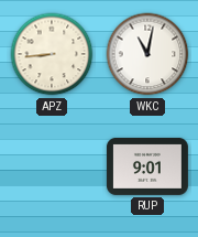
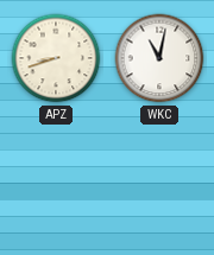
APZ: 8:44 -> 8:42 (56, 58)
RUP: 9:01 -> none (147, 166)
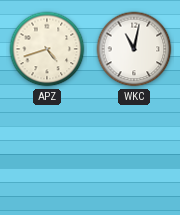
APZ: 8:42 -> 4:42 (47, 49)
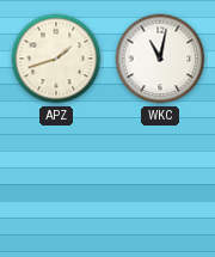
APZ: 4:42 -> 1:42 (56, 59)
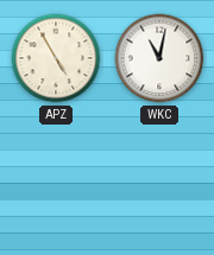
APZ: 1:42 -> 4:55 (56, 58)
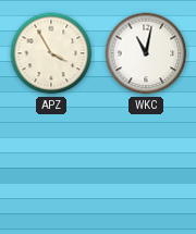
APZ: 4:55 -> 3:55 (51, 53)
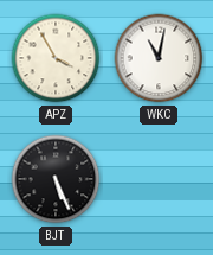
BJT: none -> 5:26 (56, 179)
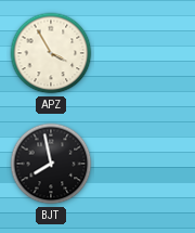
WKC: 11:02 -> none (159, 58)
BJT: 5:26 -> 7:58 (51, 164)
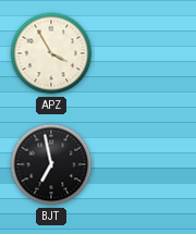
BJT: 7:58 -> 6:58 (51, 164)
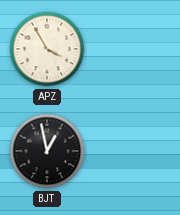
BJT: 6:58 -> 12:58 (47, 151)
